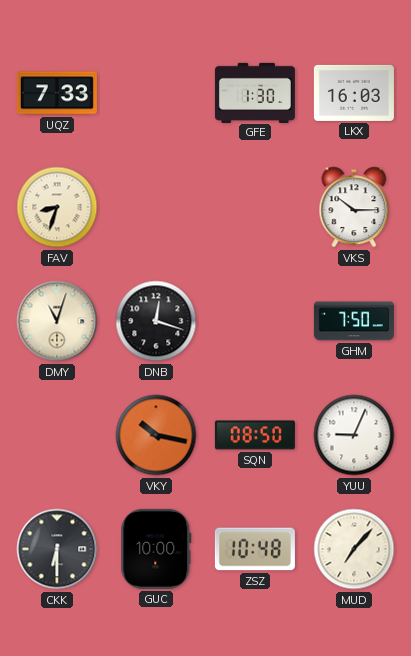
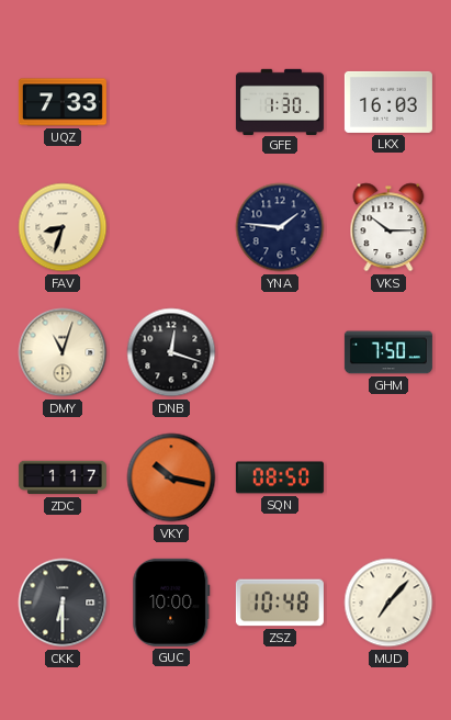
YNA: none -> 1:46 (280, 227)
ZDC: none -> 1:17 (63, 477)
YUU: 9:04 -> none (354, 435)
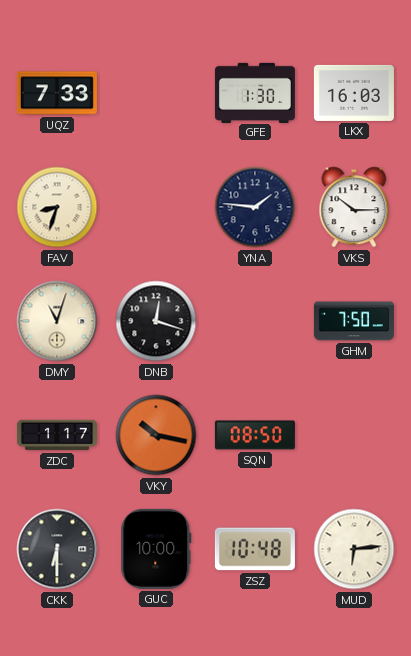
MUD: 7:07 -> 6:14 (354, 549)
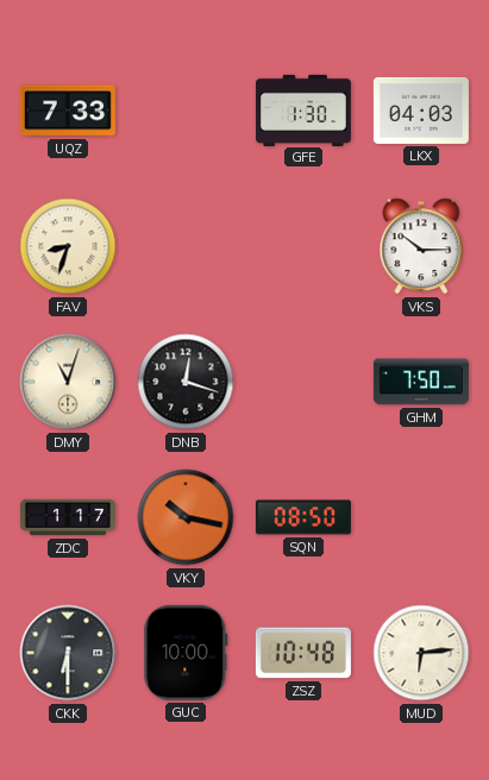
LKX: 16:03 -> 04:03 (421, 111)
YNA: 1:46 -> none (255, 207)
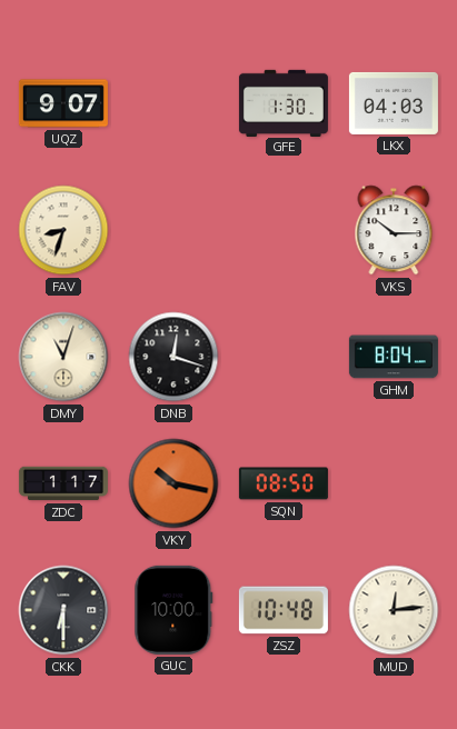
UQZ: 7:33 -> 9:07 (63, 103)
GHM: 7:50 -> 8:04 (394, 357)
MUD: 6:14 -> 12:14 (394, 610)
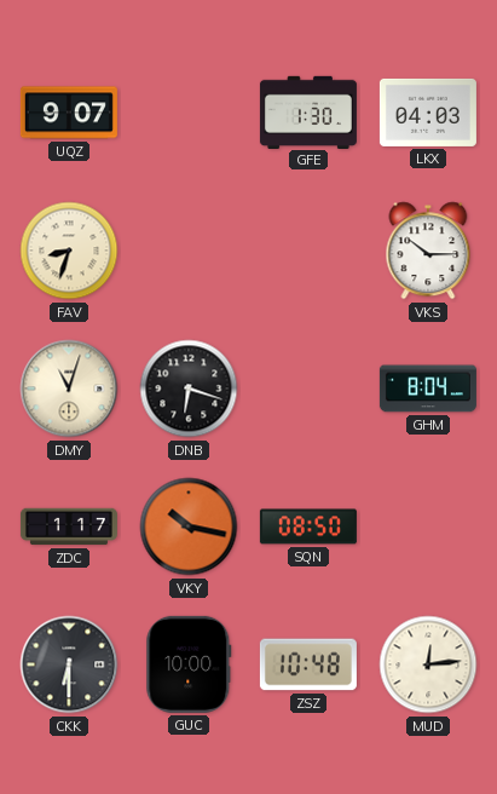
DNB: 12:18 -> 6:18 (189, 389)
